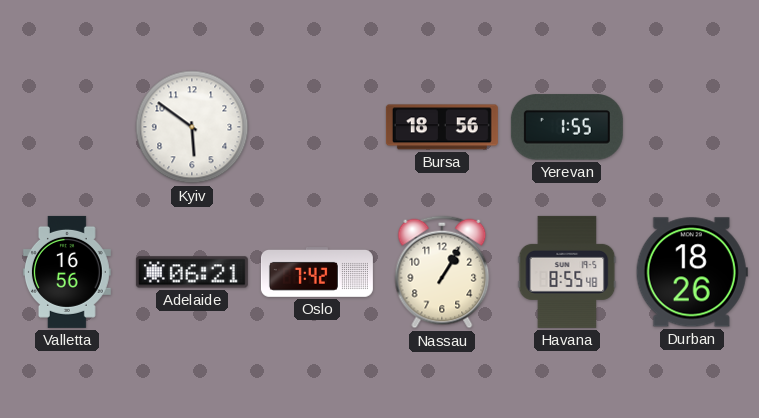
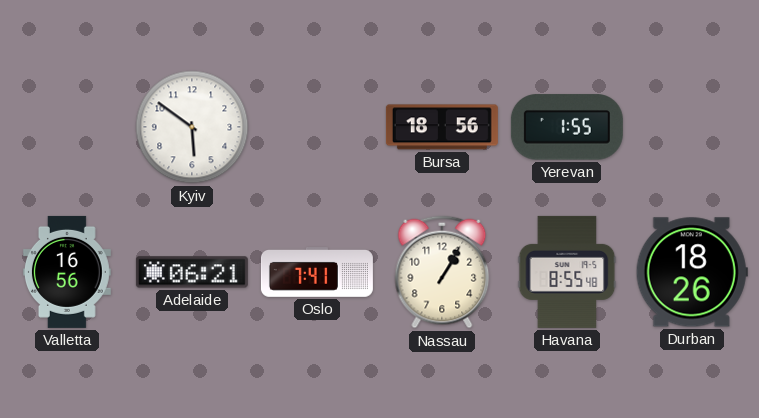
Oslo: 7:42 -> 7:41 (317, 273)
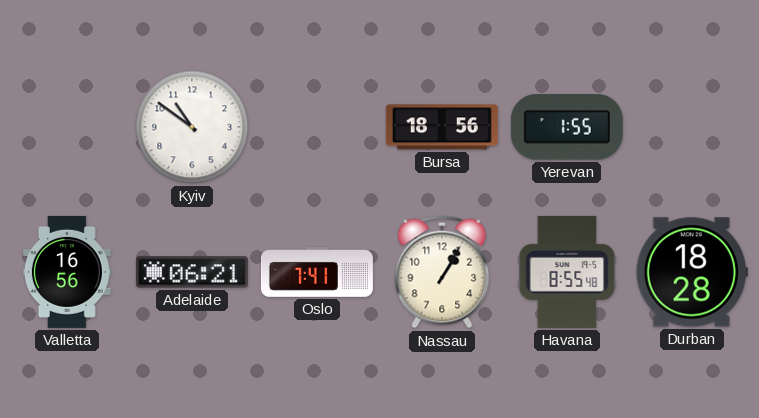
Kyiv: 5:51 -> 10:51 (192, 127)
Durban: 18:26 -> 18:28 (692, 272)
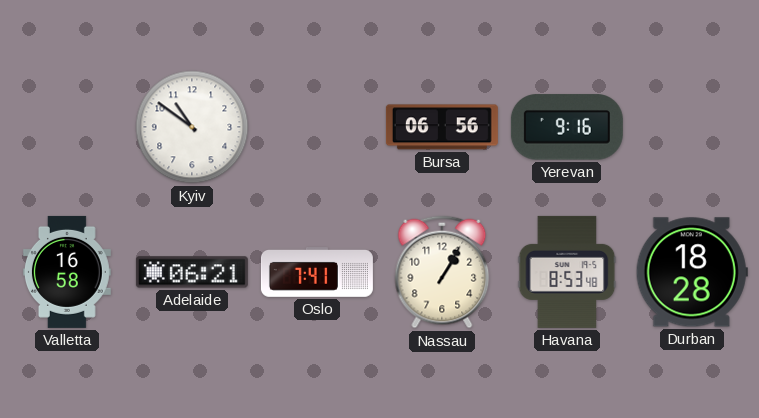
Bursa: 18:56 -> 06:56 (442, 127)
Yerevan: 1:55 -> 9:16 (567, 127)
Valletta: 16:56 -> 16:58 (67, 272)
Havana: 8:55 -> 8:53 (567, 272)
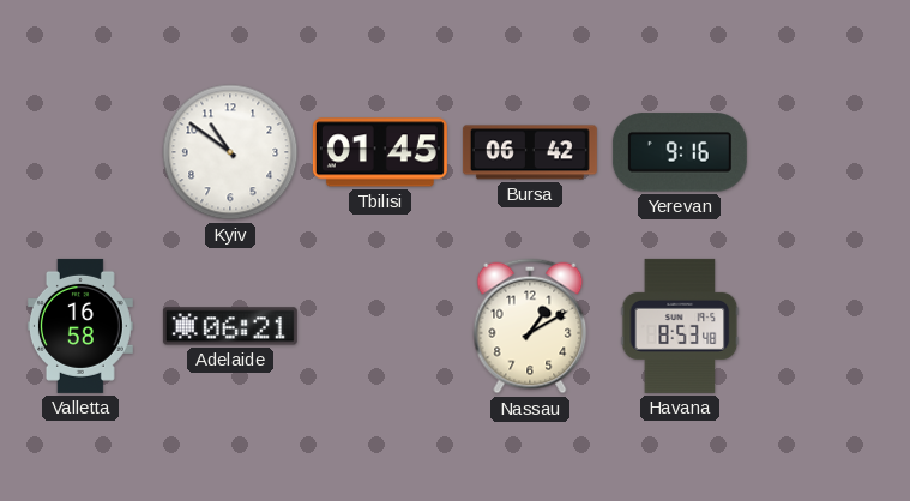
Tbilisi: none -> 01:45 (380, 152)
Bursa: 06:56 -> 06:42 (530, 152)
Oslo: 7:41 -> none (317, 273)
Nassau: 1:05 -> 1:10 (530, 326)
Durban: 18:28 -> none (692, 272)
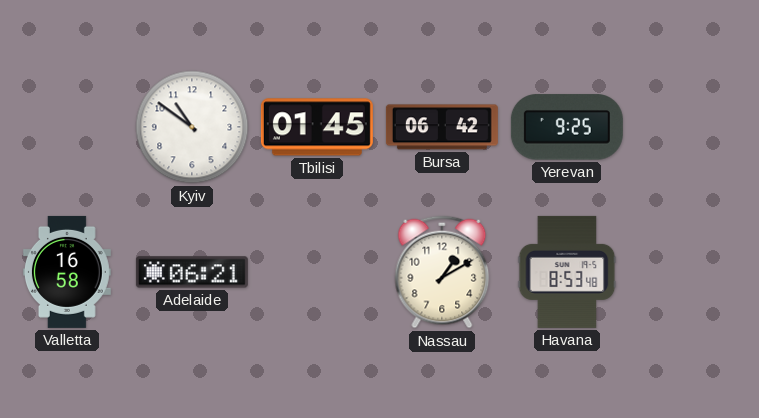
Yerevan: 9:16 -> 9:25 (567, 127)
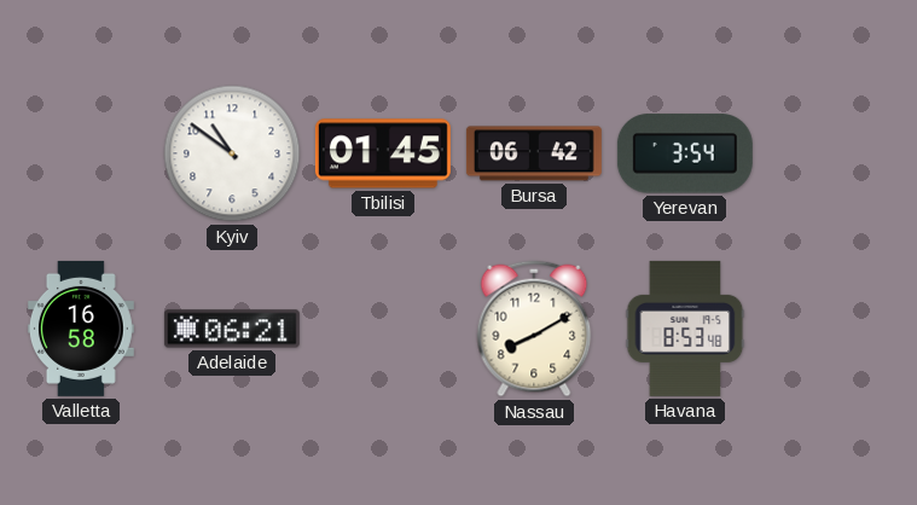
Yerevan: 9:25 -> 3:54 (685, 153)
Nassau: 1:10 -> 8:10 (534, 329)
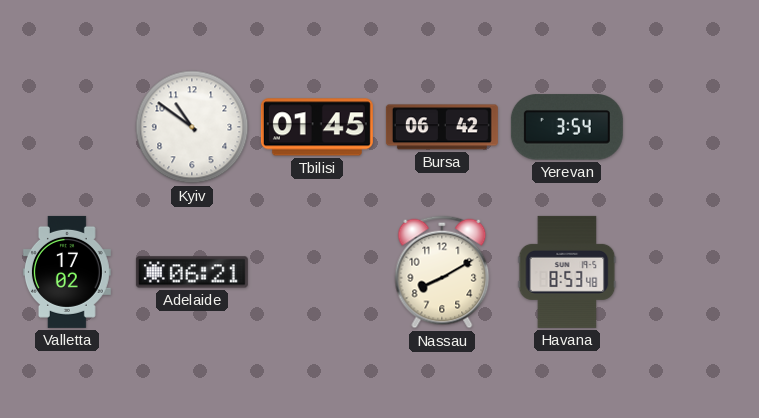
Valletta: 16:58 -> 17:02 (67, 272)
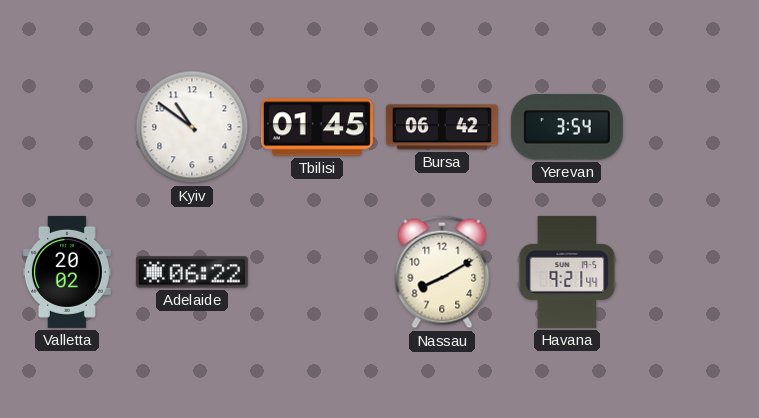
Valletta: 17:02 -> 20:02 (67, 272)
Adelaide: 06:21 -> 06:22 (192, 272)
Havana: 8:53 -> 9:21 (567, 272)
